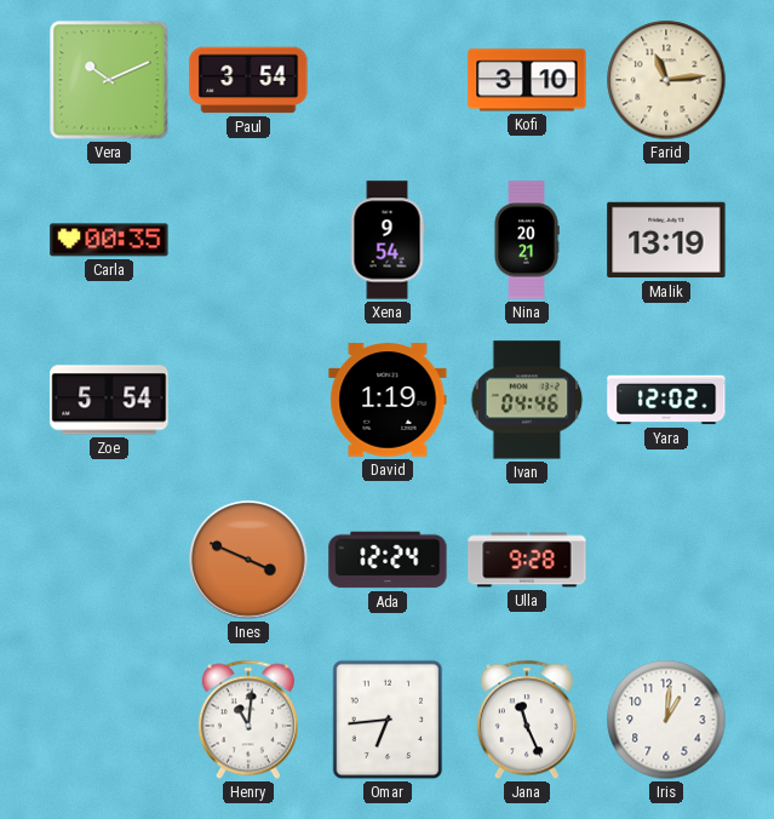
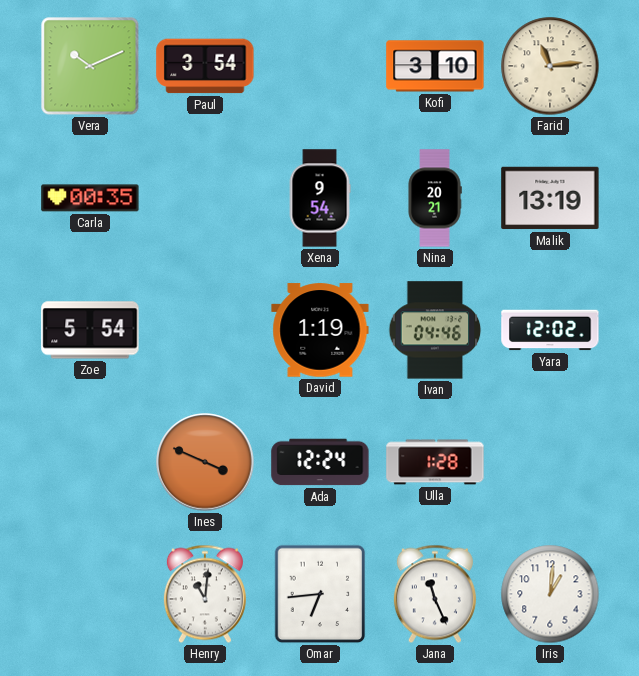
Ulla: 9:28 -> 1:28 (435, 462)
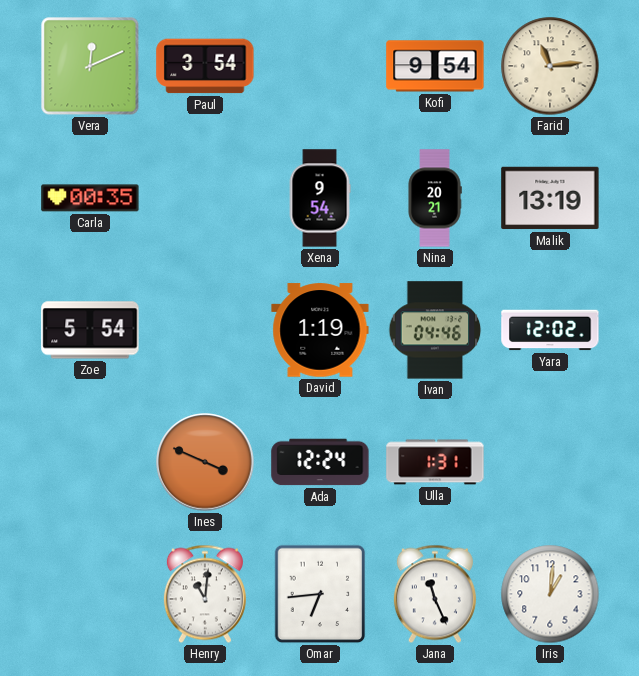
Vera: 10:11 -> 12:11 (90, 66)
Kofi: 3:10 -> 9:54 (435, 66)
Ulla: 1:28 -> 1:31 (435, 462)
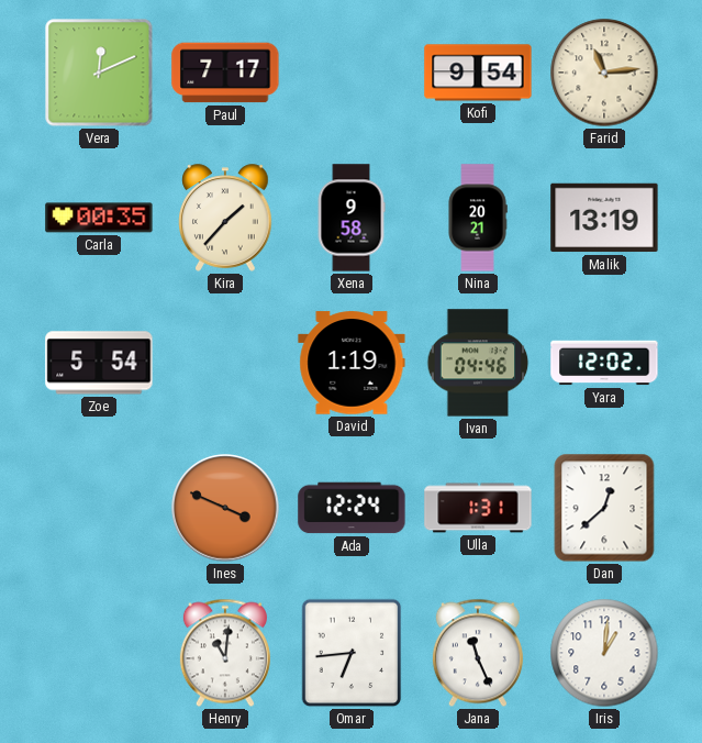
Paul: 3:54 -> 7:17 (225, 73)
Kira: none -> 1:37 (225, 218)
Xena: 9:54 -> 9:58 (352, 218)
Dan: none -> 12:38 (604, 508)
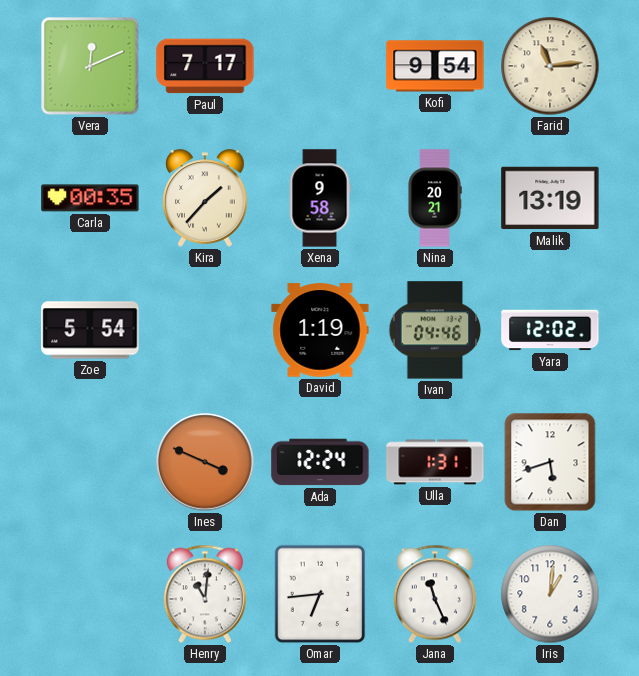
Dan: 12:38 -> 5:42 (550, 462)
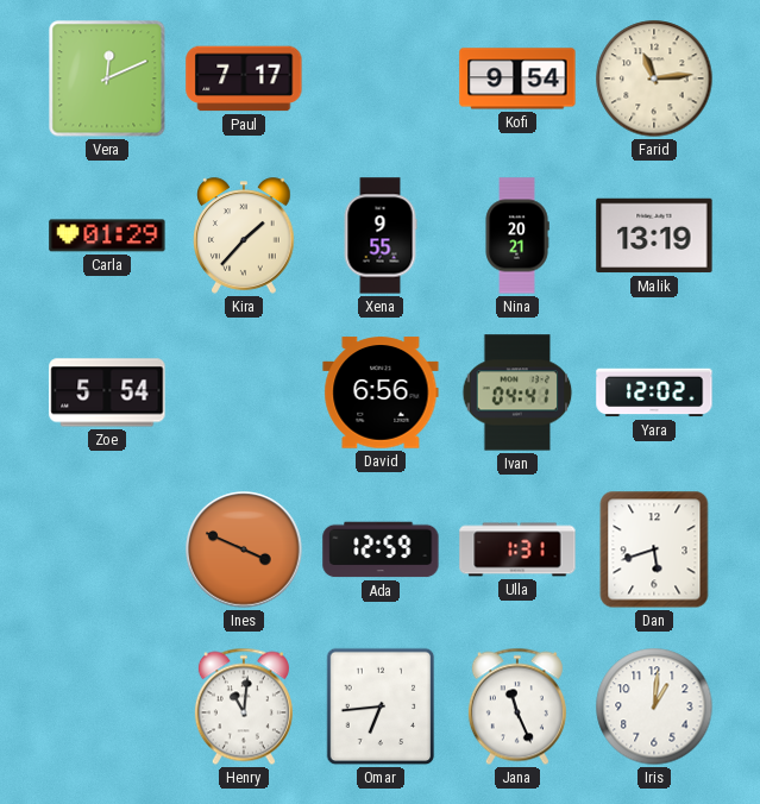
Carla: 00:35 -> 01:29 (107, 235)
Xena: 9:58 -> 9:55 (381, 235)
David: 1:19 -> 6:56 (381, 392)
Ivan: 04:46 -> 04:41 (517, 392)
Ada: 12:24 -> 12:59 (381, 549)
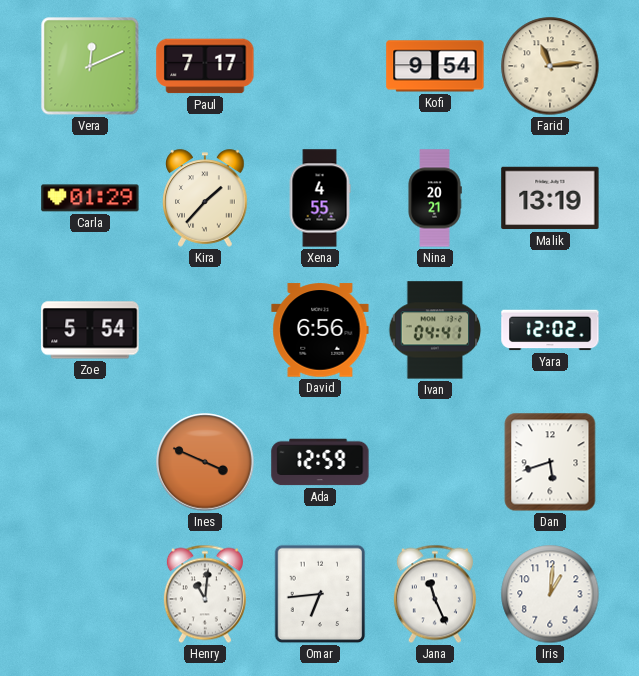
Xena: 9:55 -> 4:55 (320, 198)
Ulla: 1:31 -> none (517, 549)
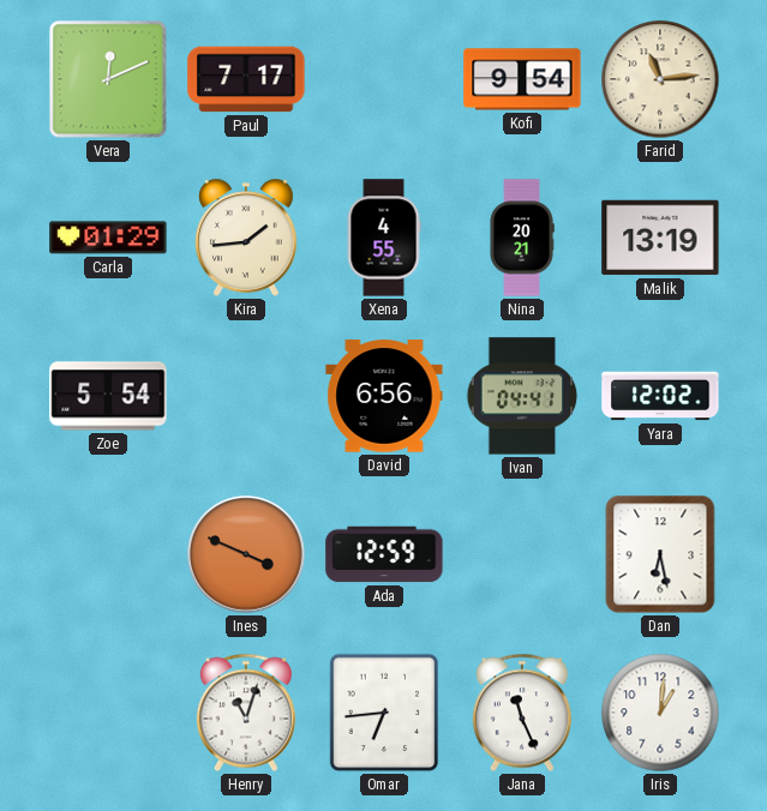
Kira: 1:37 -> 1:44 (246, 238)
Dan: 5:42 -> 6:28 (660, 554)
Henry: 11:01 -> 11:03 (246, 713)
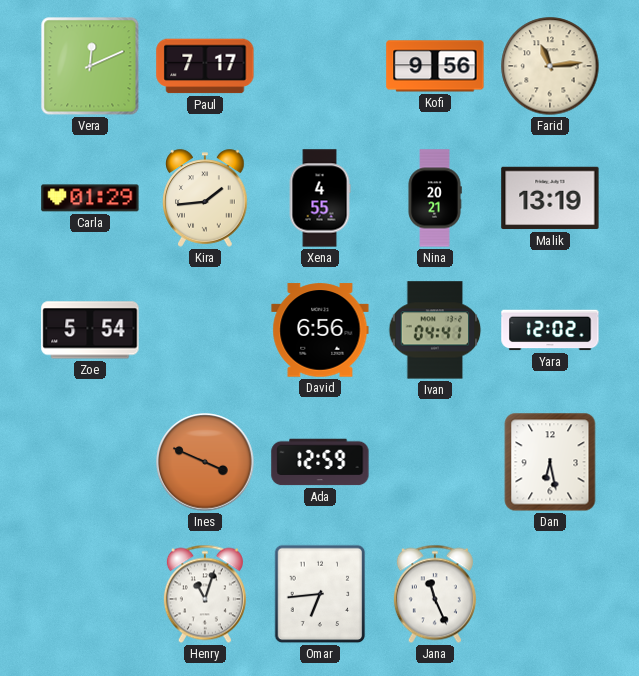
Kofi: 9:54 -> 9:56 (435, 66)
Iris: 1:01 -> none (660, 713)
